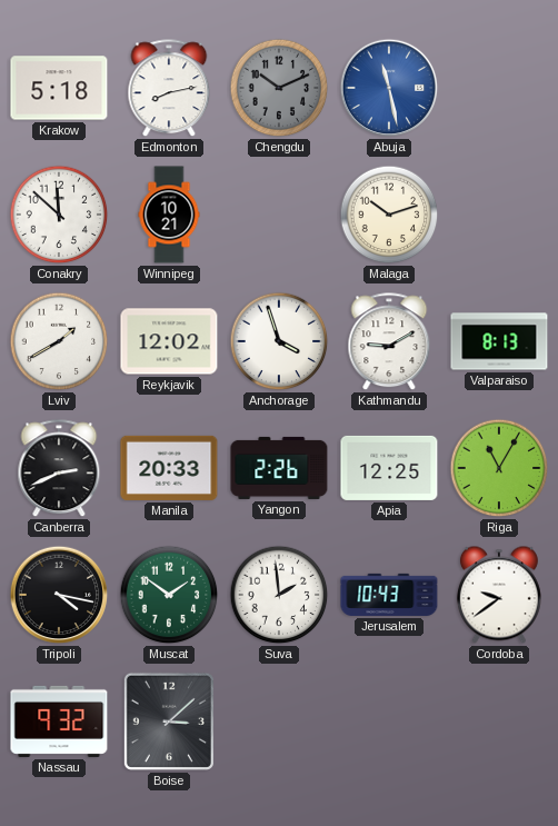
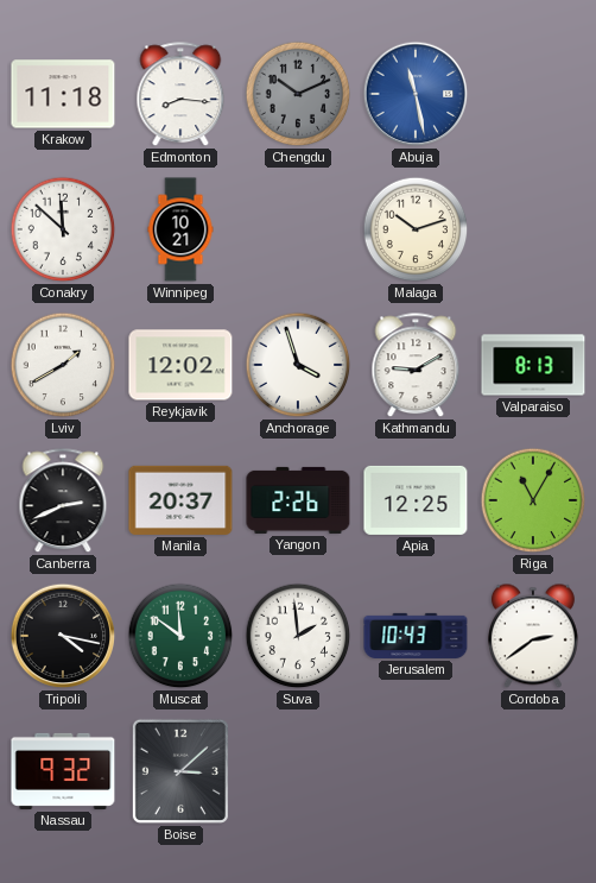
Krakow: 5:18 -> 11:18 (63, 94)
Edmonton: 8:13 -> 8:16 (180, 95)
Manila: 20:33 -> 20:37 (180, 500)
Muscat: 1:51 -> 11:51 (180, 636)
Cordoba: 9:39 -> 2:39 (533, 636)
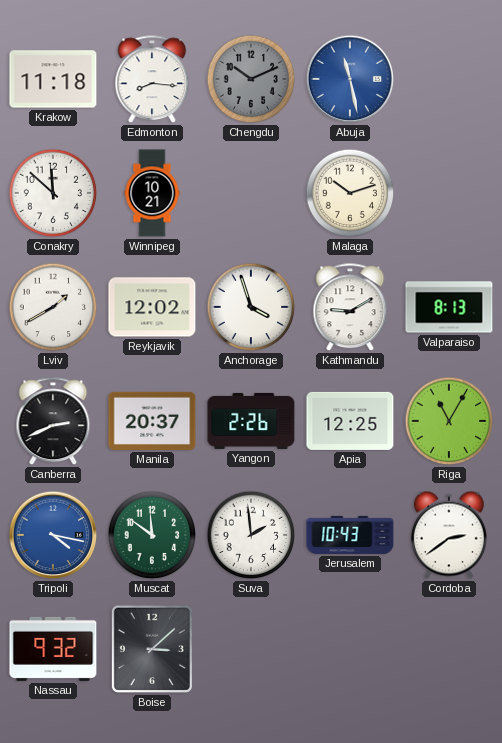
Tripoli dial: black -> blue (53, 535)
